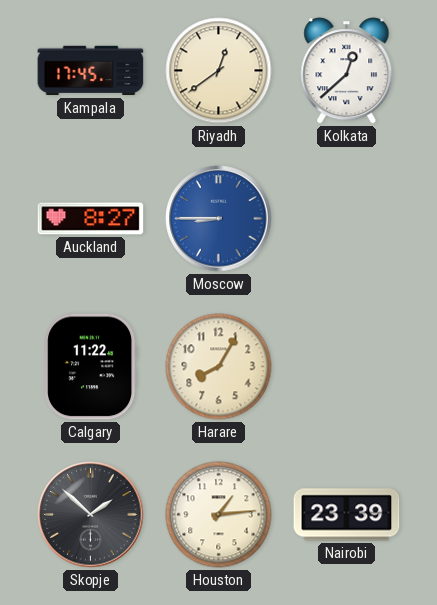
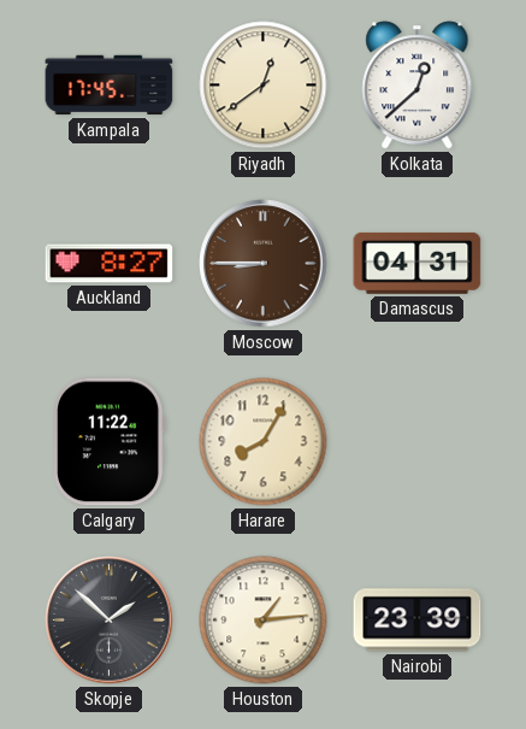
Moscow dial: blue -> brown (264, 264)
Damascus: none -> 04:31 (418, 263)
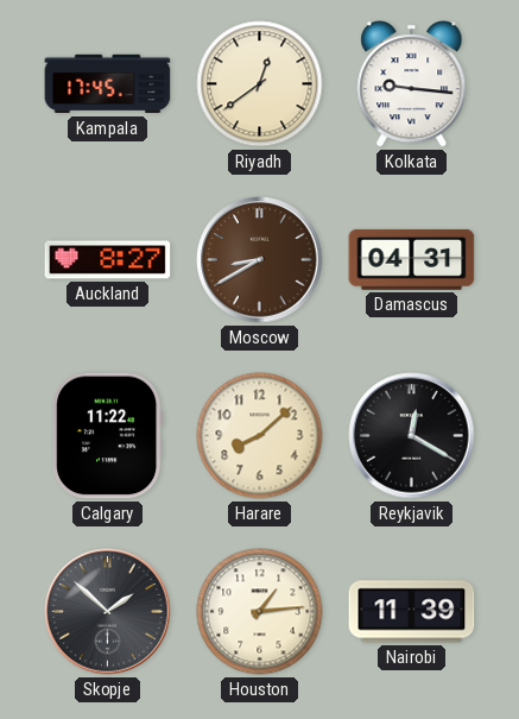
Kolkata: 12:38 -> 9:16 (412, 84)
Moscow: 8:45 -> 8:40 (260, 260)
Harare: 8:05 -> 8:08 (260, 436)
Reykjavik: none -> 12:20 (412, 436)
Nairobi: 23:39 -> 11:39 (412, 612)
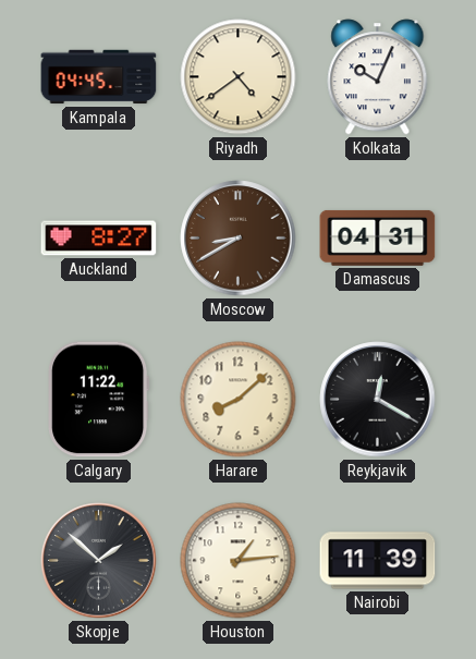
Kampala: 17:45 -> 04:45 (99, 77)
Riyadh: 12:39 -> 4:39 (239, 77)
Kolkata: 9:16 -> 10:04 (378, 77)
